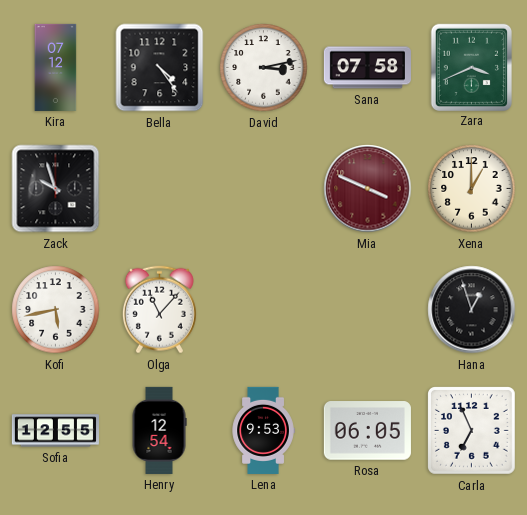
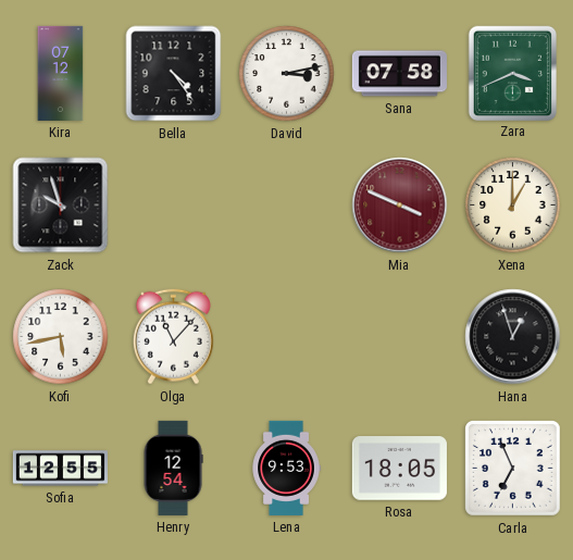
Rosa: 06:05 -> 18:05 (399, 469)
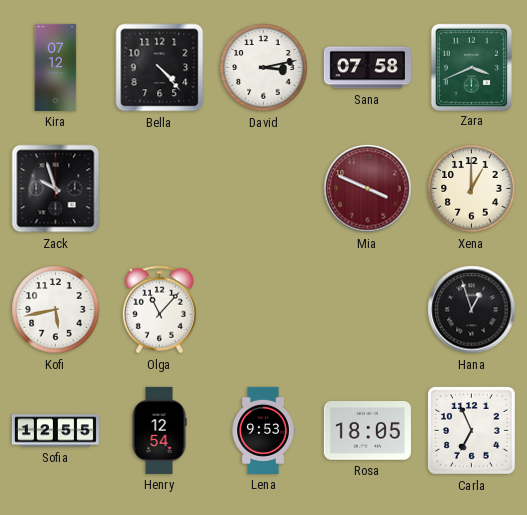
Bella: 4:24 -> 4:23 (160, 68)
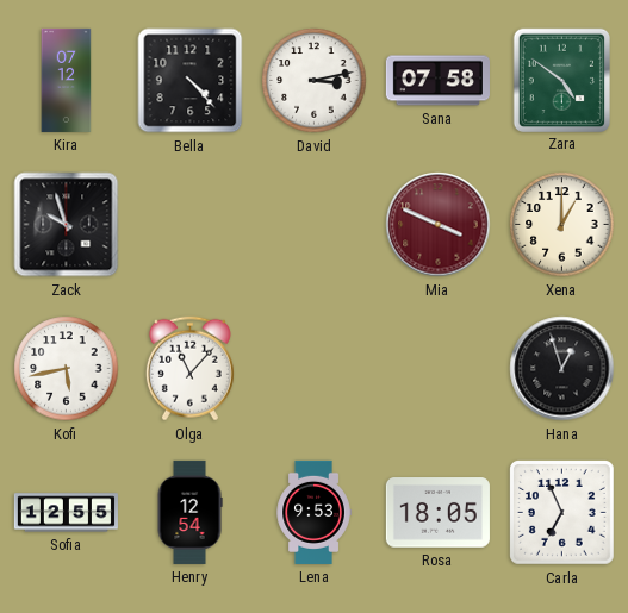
Zara: 3:41 -> 4:51 (561, 80)
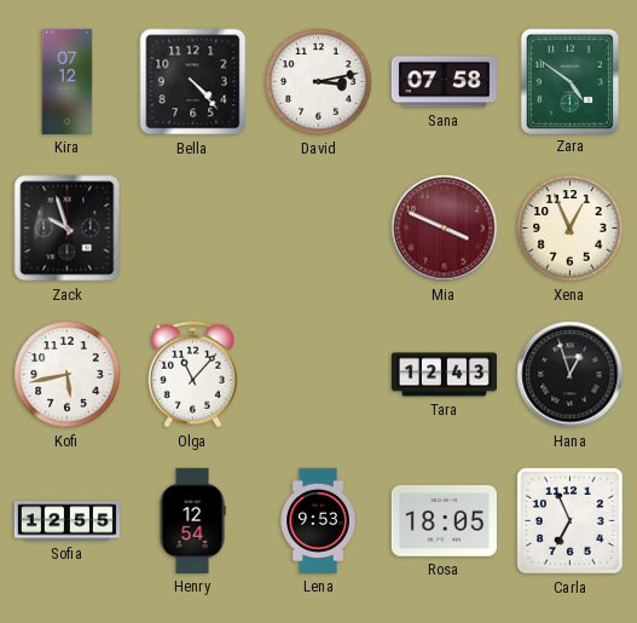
Xena: 1:00 -> 12:56 (571, 229)
Tara: none -> 12:43 (444, 375)
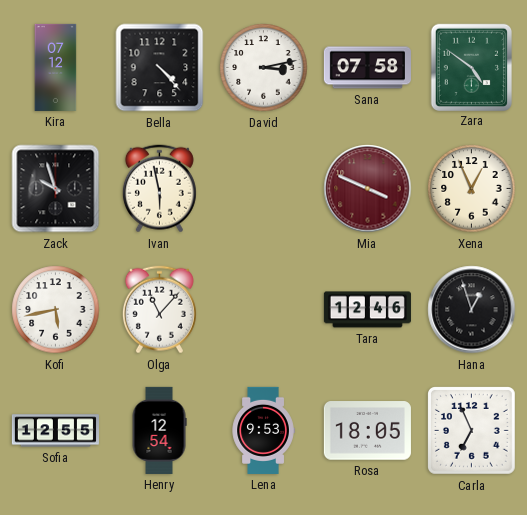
Ivan: none -> 5:58 (159, 189)
Tara: 12:43 -> 12:46 (367, 310)
